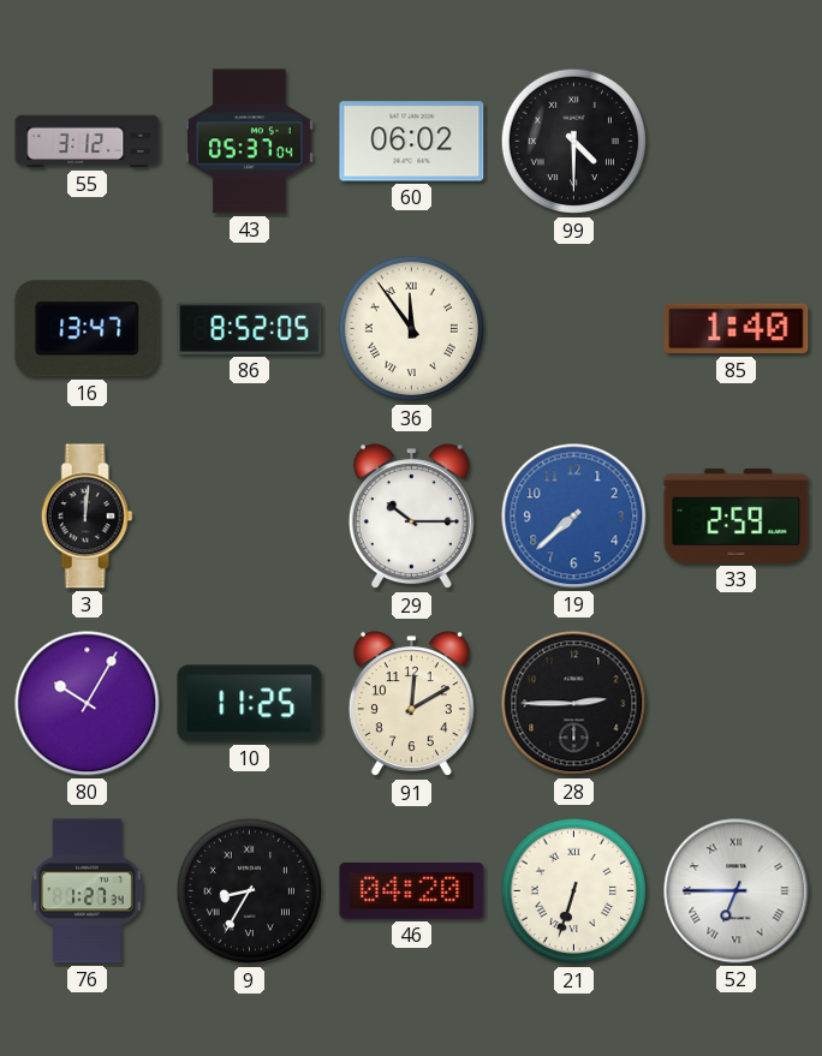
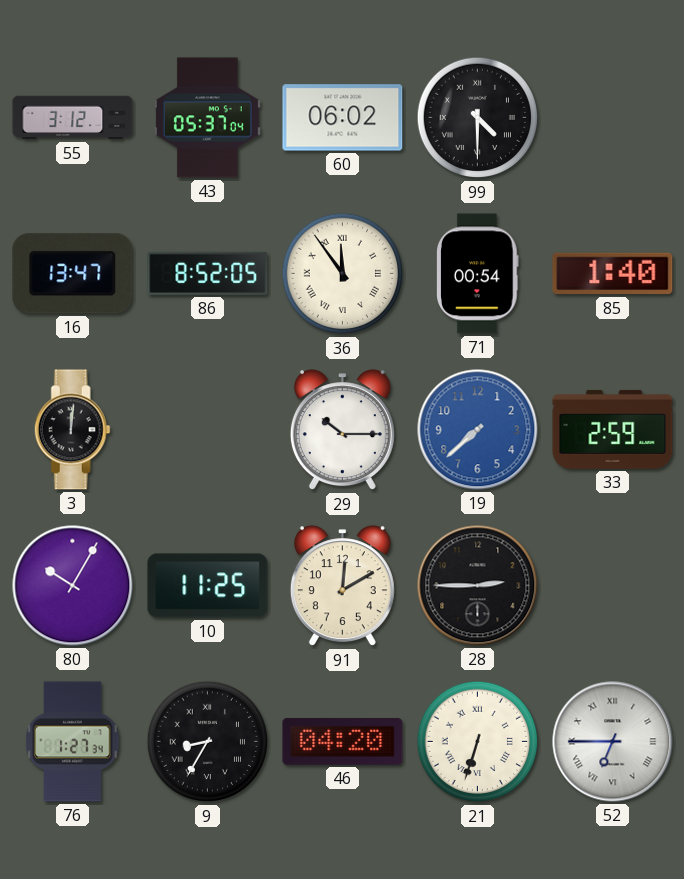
71: none -> 00:54 (478, 274)
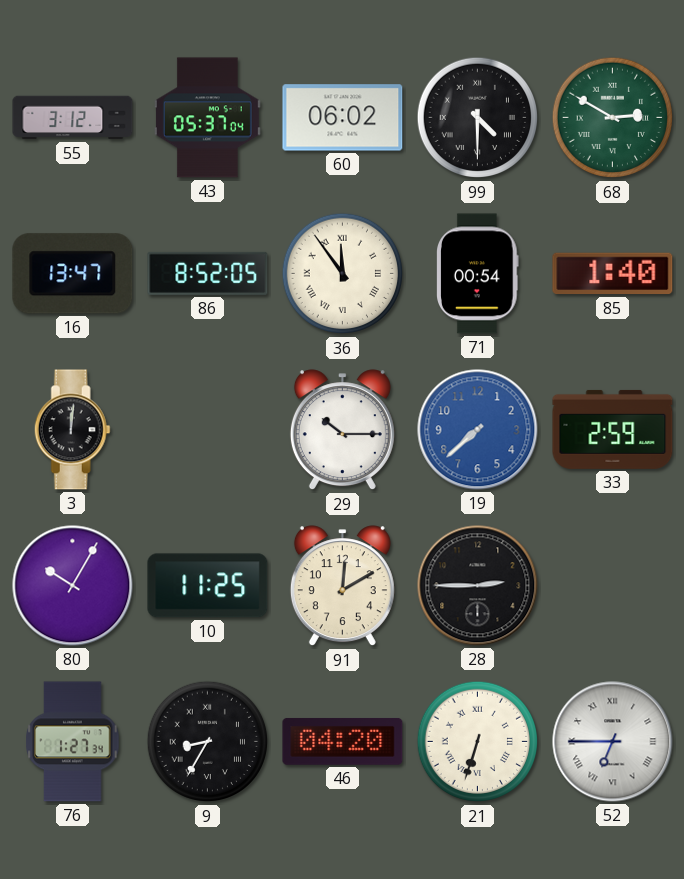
68: none -> 2:50 (613, 118)
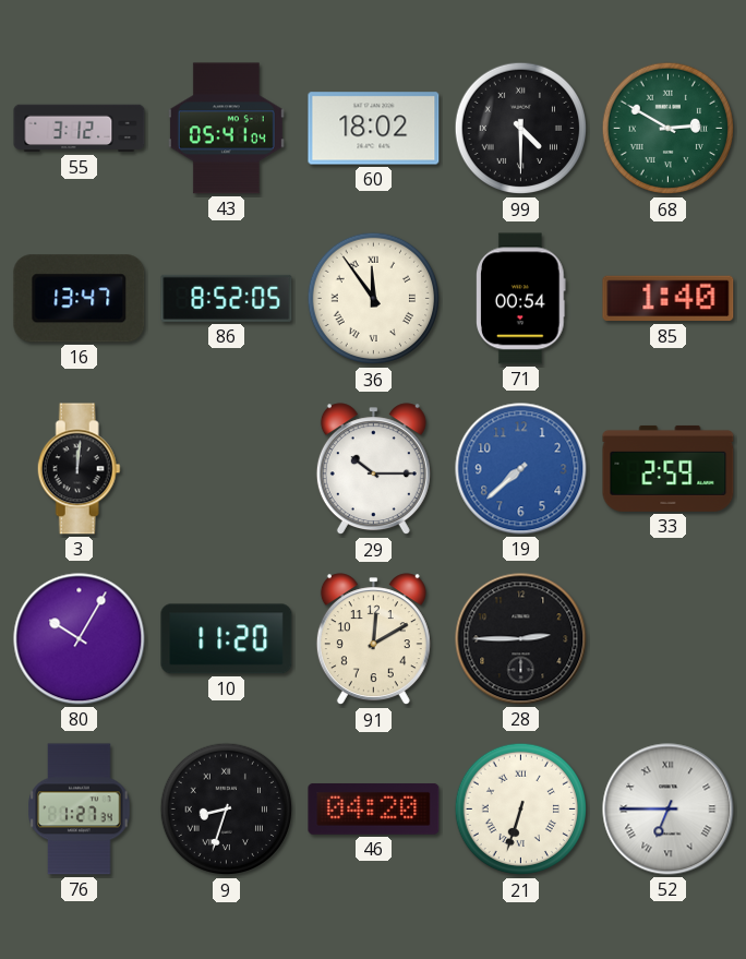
43: 05:37 -> 05:41 (226, 129)
60: 06:02 -> 18:02 (374, 129)
10: 11:25 -> 11:20 (227, 639)
9: 8:35 -> 8:33 (227, 810)
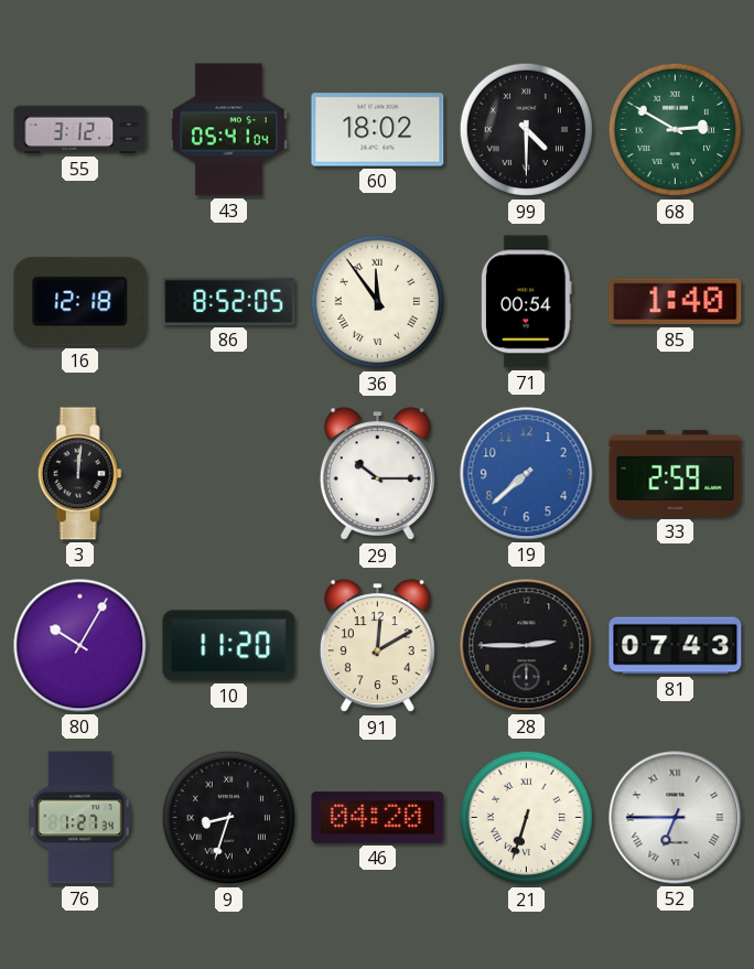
16: 13:47 -> 12:18 (80, 302)
81: none -> 07:43 (676, 646)
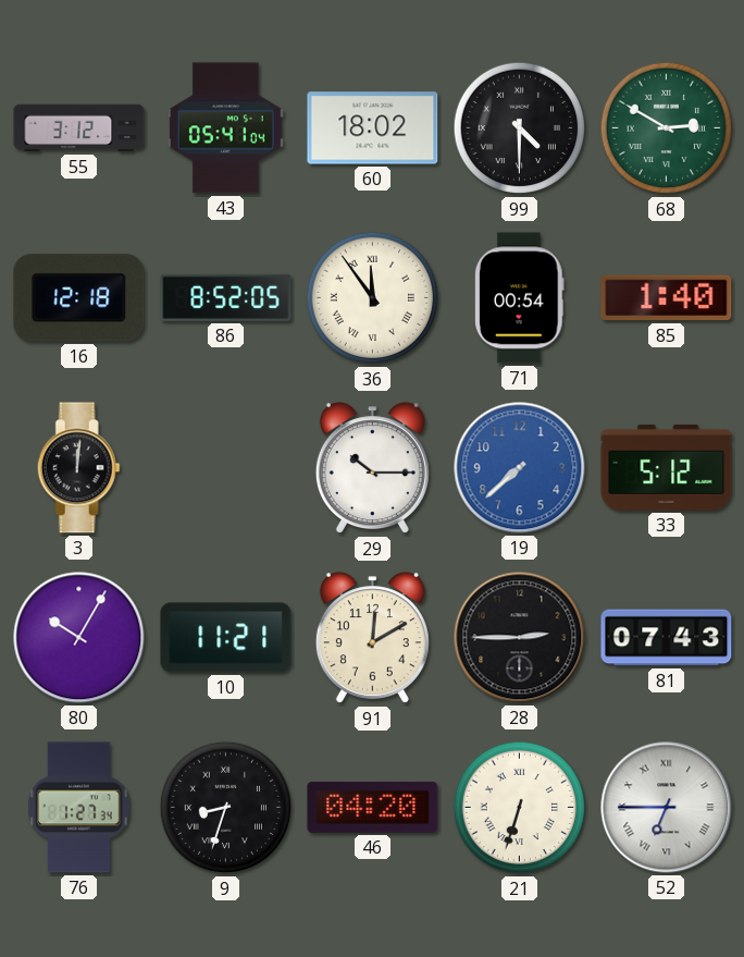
33: 2:59 -> 5:12 (667, 467)
10: 11:20 -> 11:21 (226, 638)
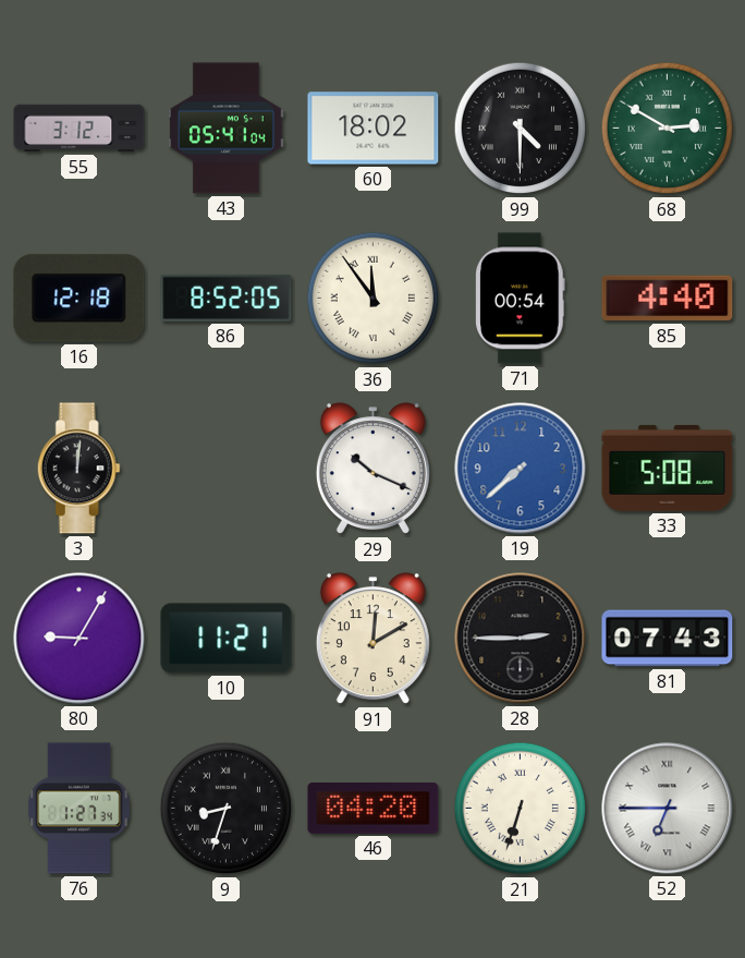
85: 1:40 -> 4:40 (668, 299)
29: 10:15 -> 10:19 (373, 469)
33: 5:12 -> 5:08 (668, 468)
80: 10:05 -> 9:05 (80, 639)
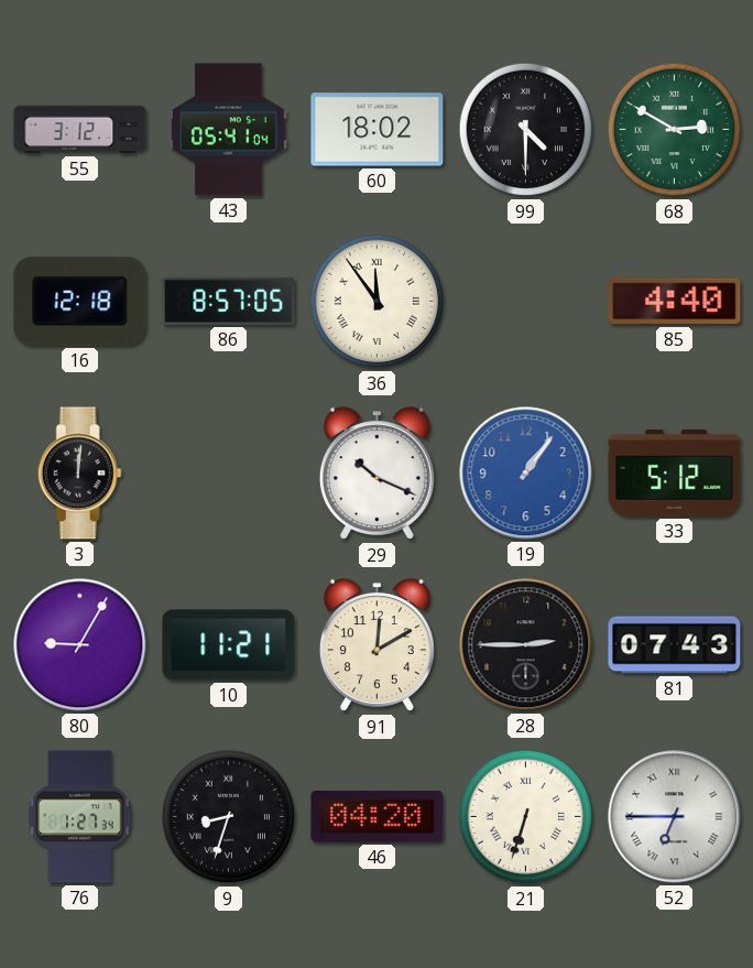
86: 8:52 -> 8:57 (229, 301)
71: 00:54 -> none (521, 299)
19: 7:38 -> 1:06 (526, 474)
33: 5:08 -> 5:12 (675, 472)
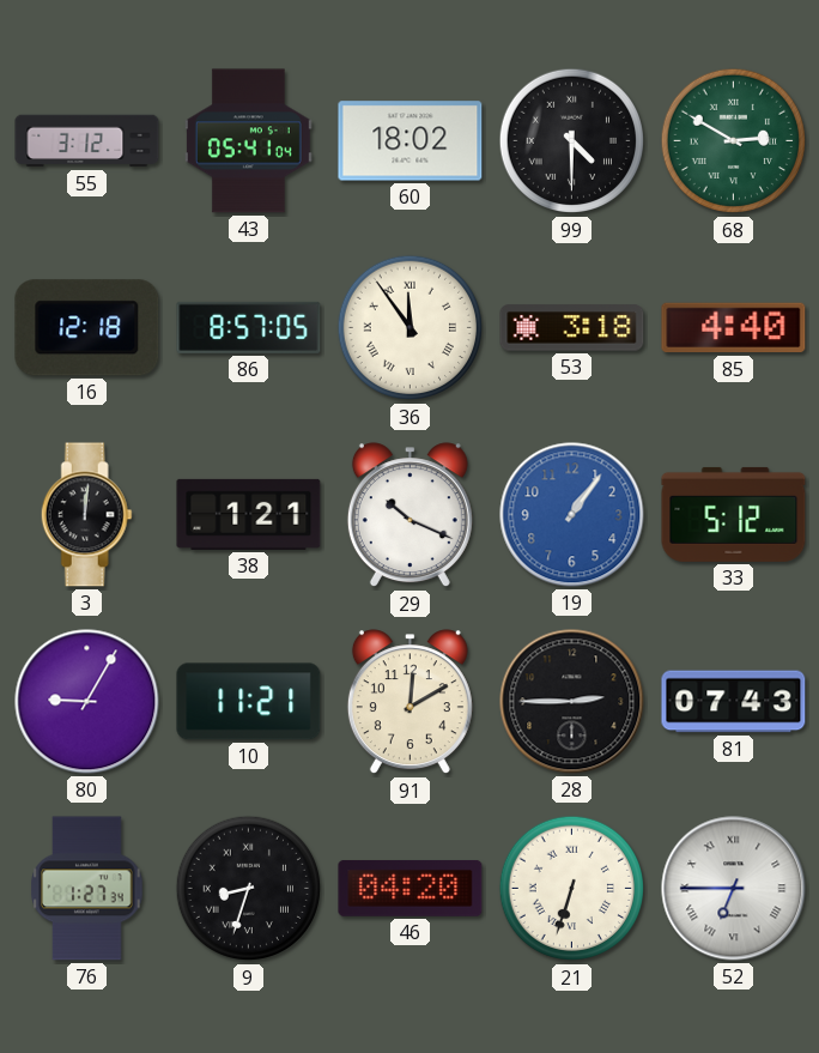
53: none -> 3:18 (572, 328)
38: none -> 1:21 (249, 514)
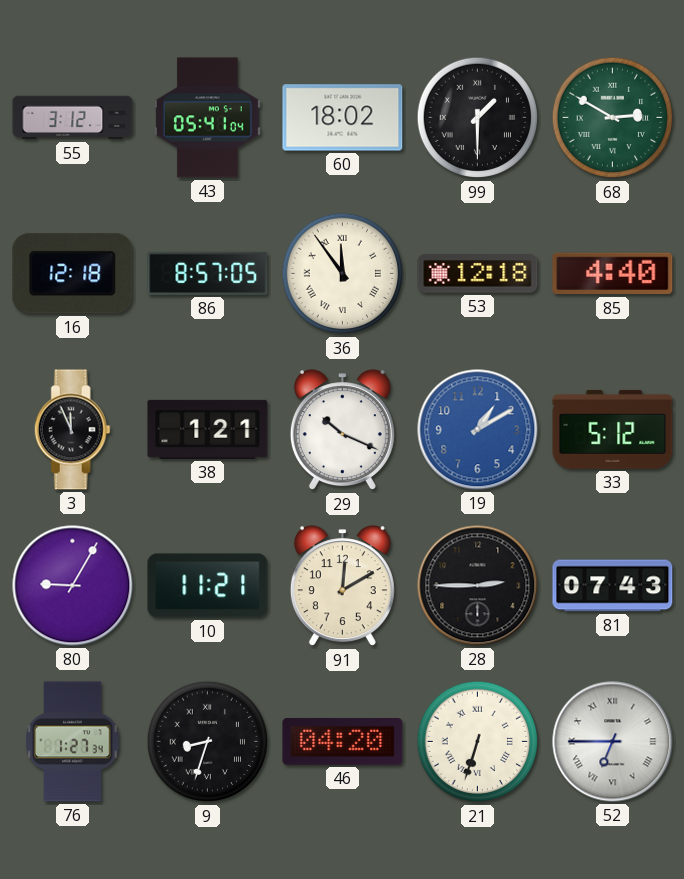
99: 4:30 -> 1:30 (478, 118)
53: 3:18 -> 12:18 (478, 274)
3: 12:01 -> 11:56 (72, 430)
19: 1:06 -> 1:10 (478, 430)
